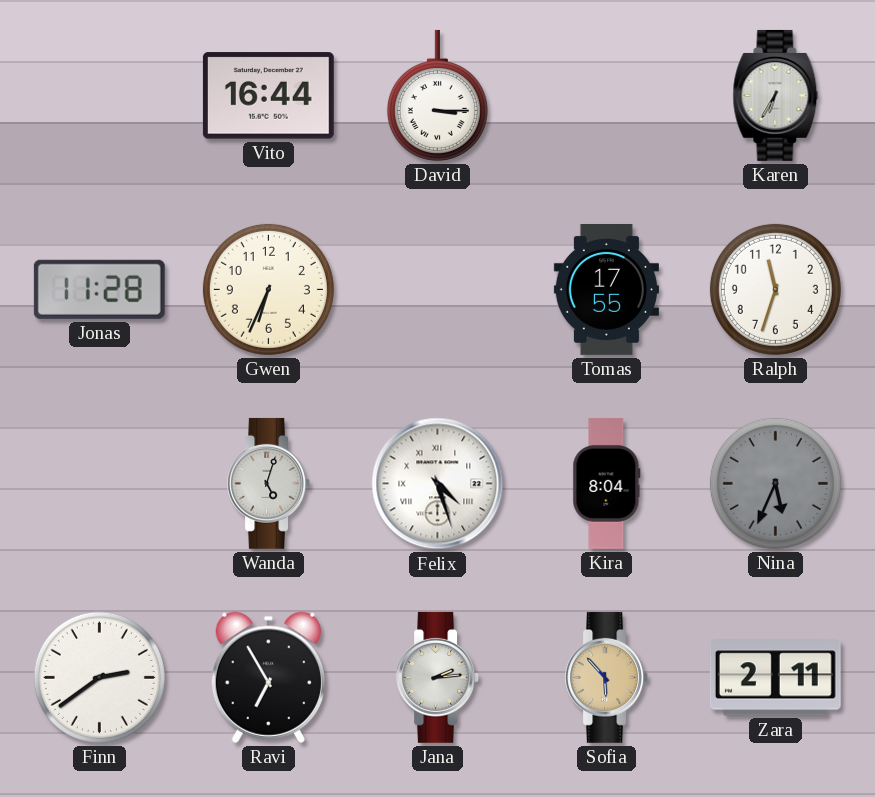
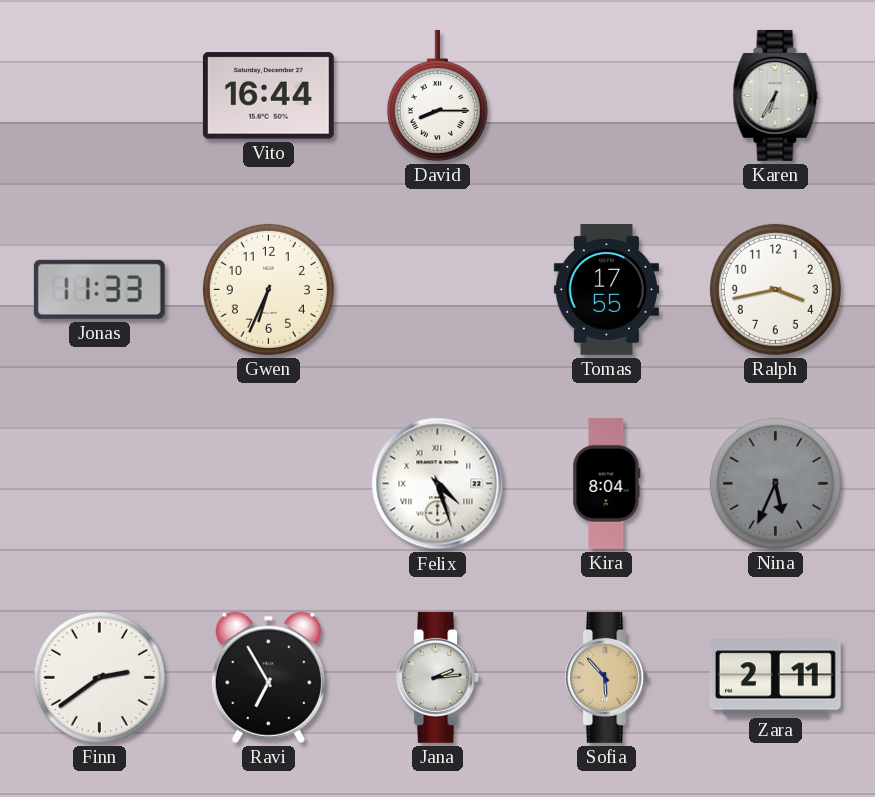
David: 3:15 -> 8:15 (437, 95)
Jonas: 11:28 -> 11:33 (99, 289)
Ralph: 11:33 -> 3:43 (775, 289)
Wanda: 5:03 -> none (269, 483)
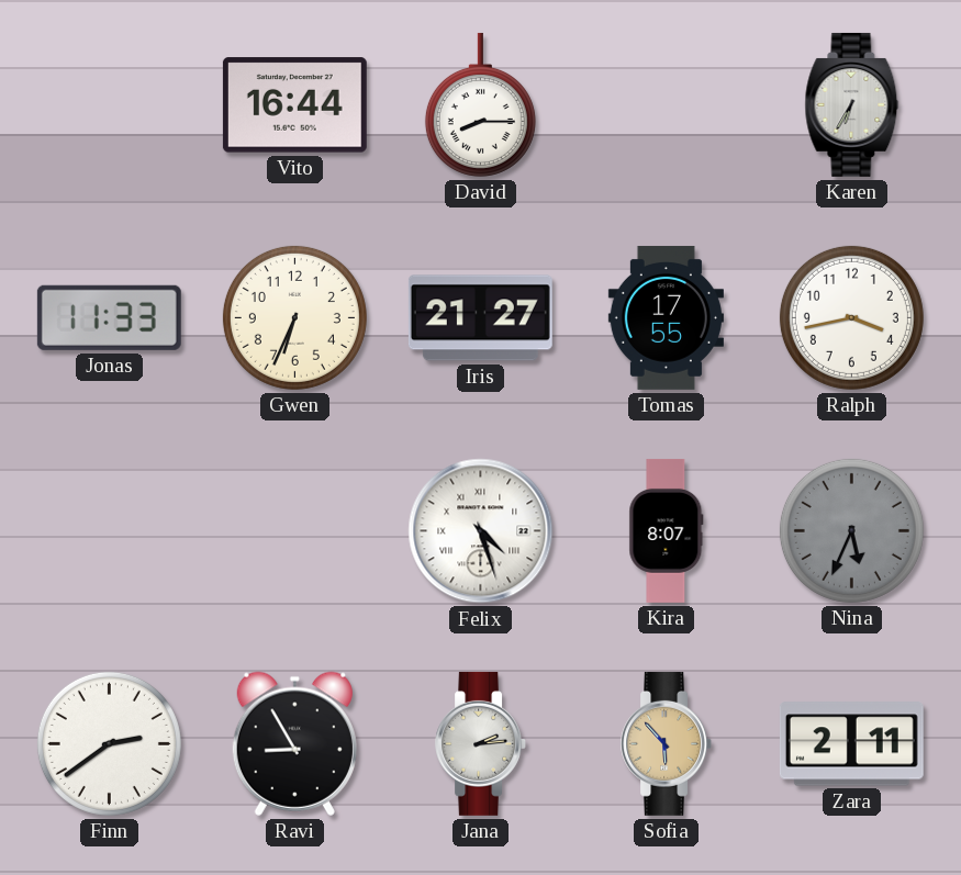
Iris: none -> 21:27 (480, 318)
Kira: 8:04 -> 8:07 (667, 530)
Ravi: 6:55 -> 8:55 (294, 743)
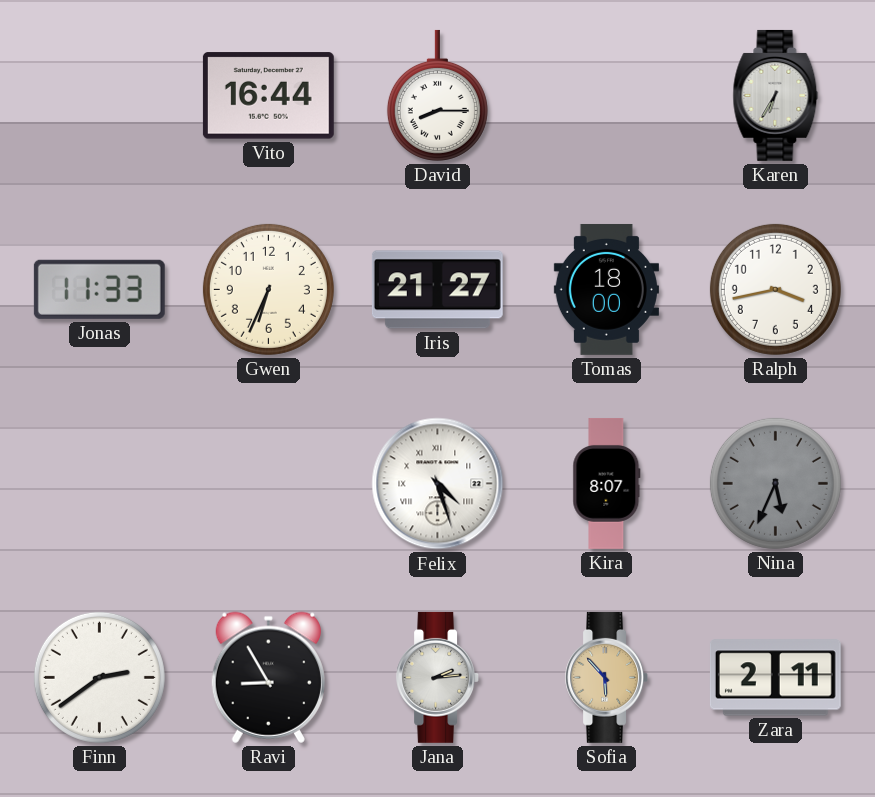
Tomas: 17:55 -> 18:00 (606, 289)
